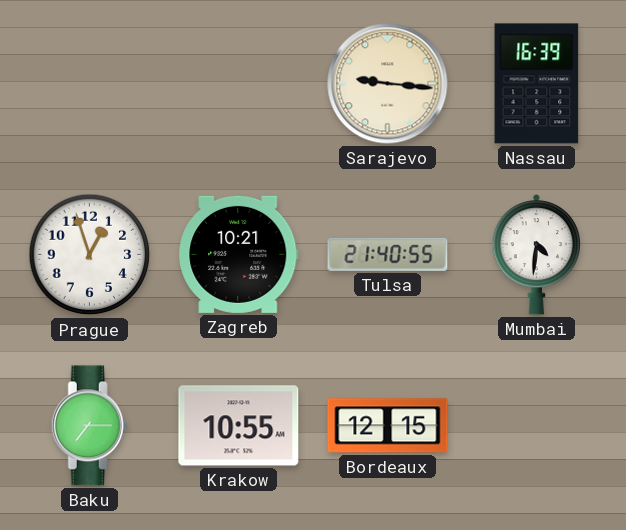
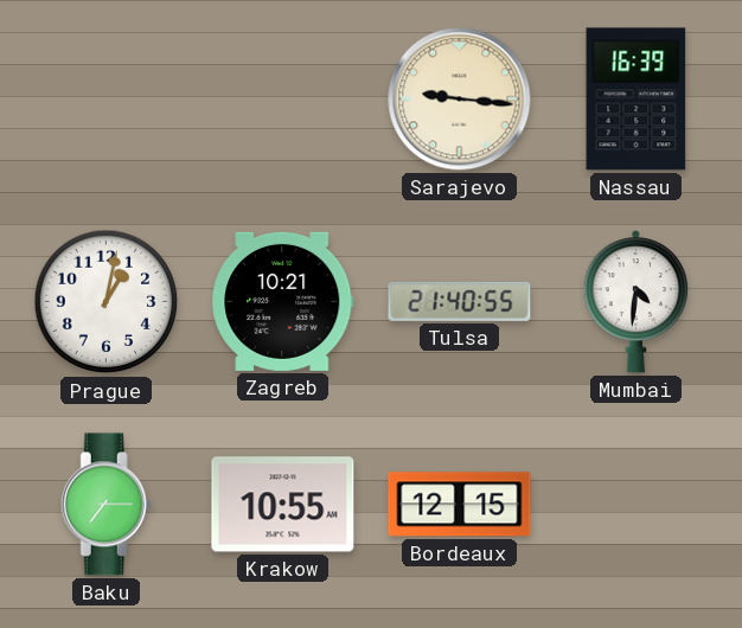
Prague: 12:57 -> 1:02 (107, 302)
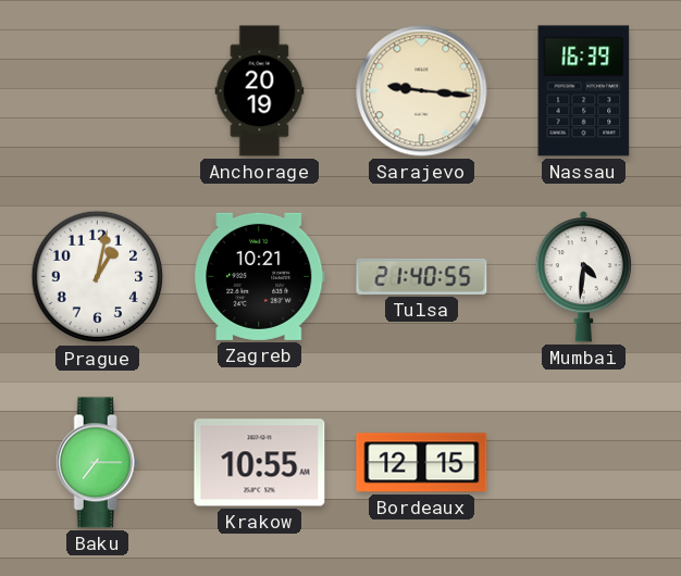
Anchorage: none -> 20:19 (260, 91)
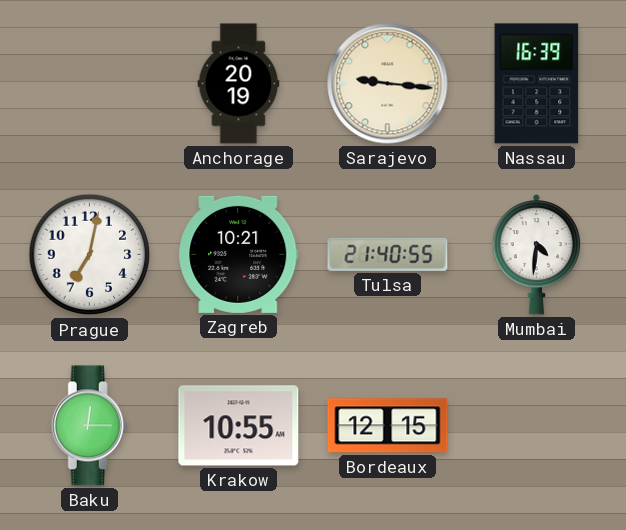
Prague: 1:02 -> 7:02 (90, 255)
Baku: 7:15 -> 12:15 (89, 426)
